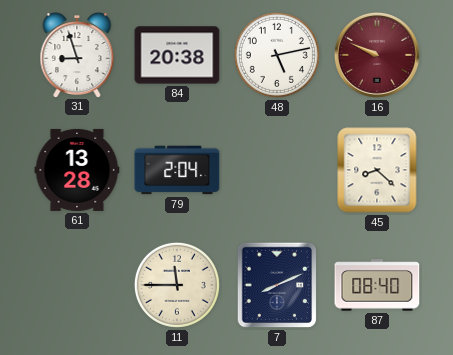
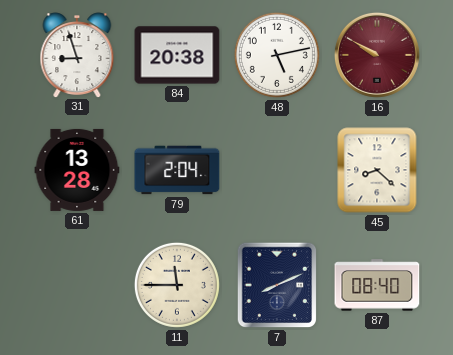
16: 9:49 -> 9:50 (377, 55)
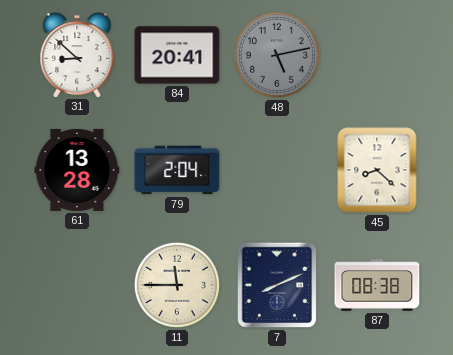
31: 8:57 -> 8:52 (77, 55)
84: 20:38 -> 20:41 (177, 55)
48 dial: white -> grey (277, 55)
16: 9:50 -> none (377, 55)
87: 08:40 -> 08:38 (377, 285)
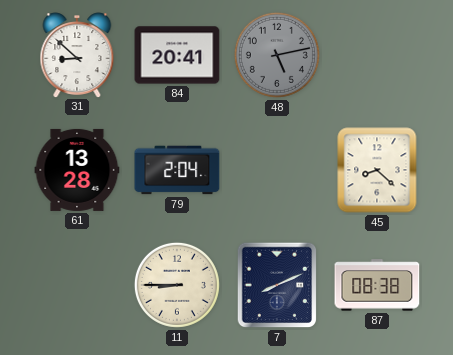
11: 11:45 -> 8:45 (177, 285)
